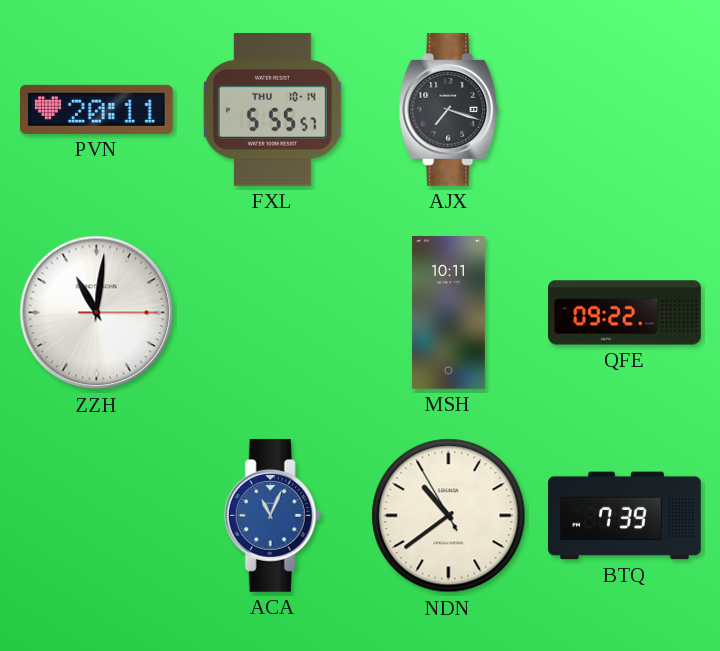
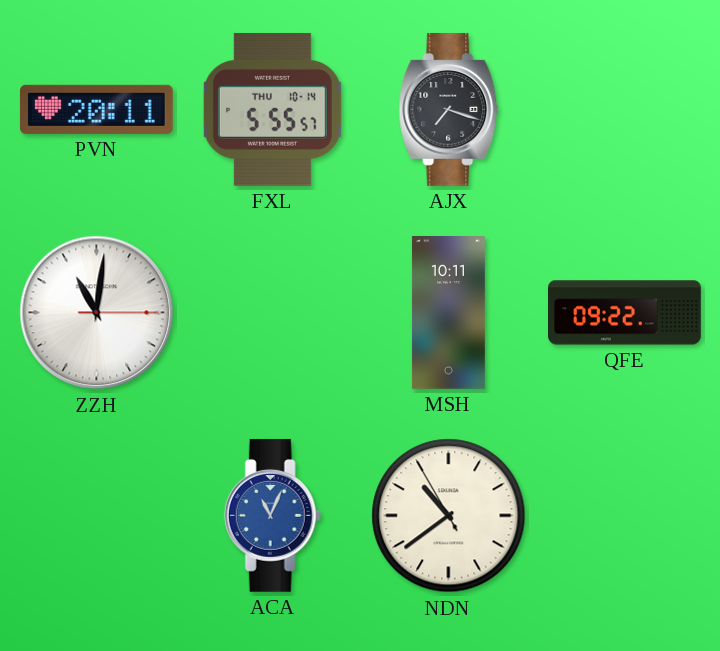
BTQ: 7:39 -> none (625, 516)
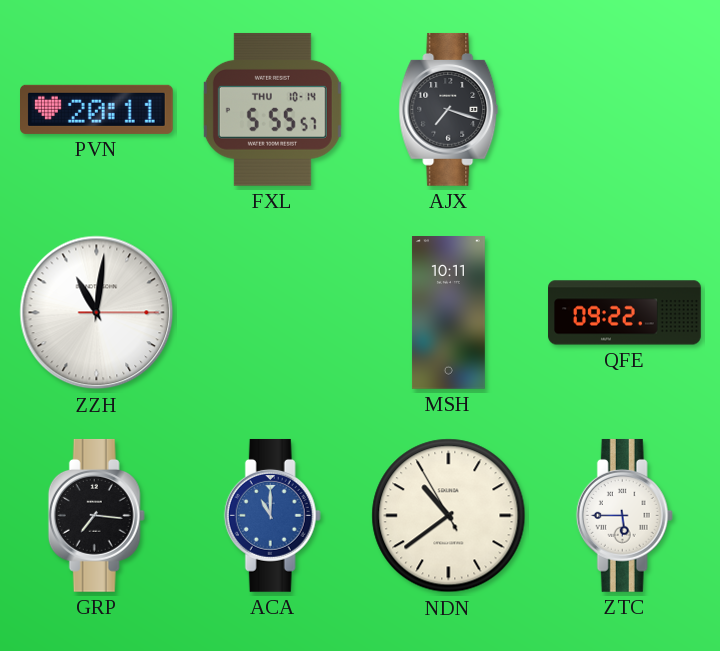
GRP: none -> 7:16 (96, 515)
ACA: 11:04 -> 11:00 (272, 515)
ZTC: none -> 5:45 (624, 515)
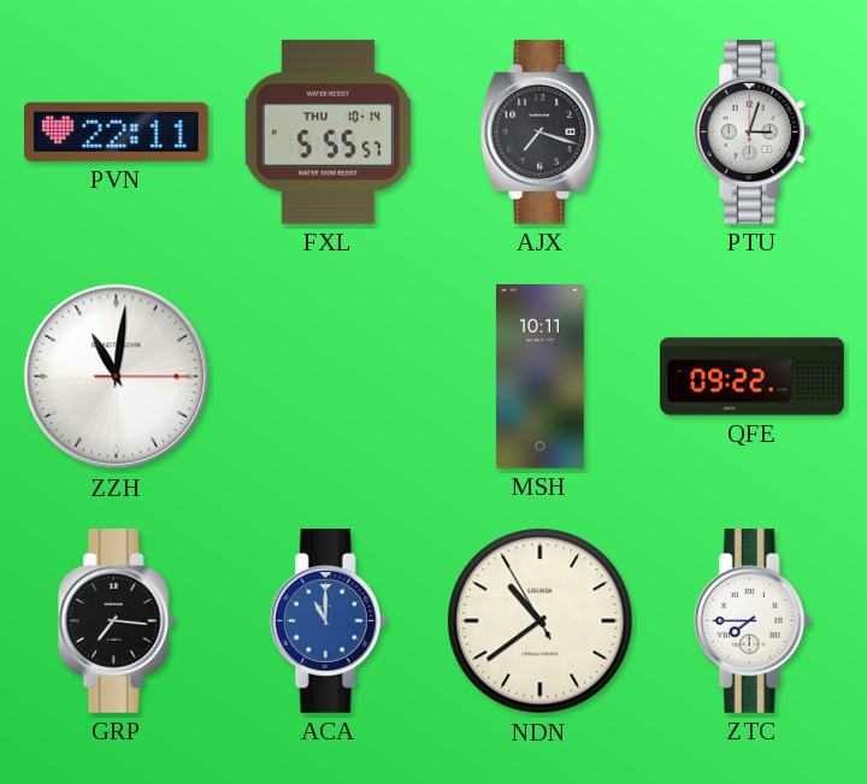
PVN: 20:11 -> 22:11 (117, 131)
PTU: none -> 3:03 (751, 131)
ZTC: 5:45 -> 7:45 (751, 620)
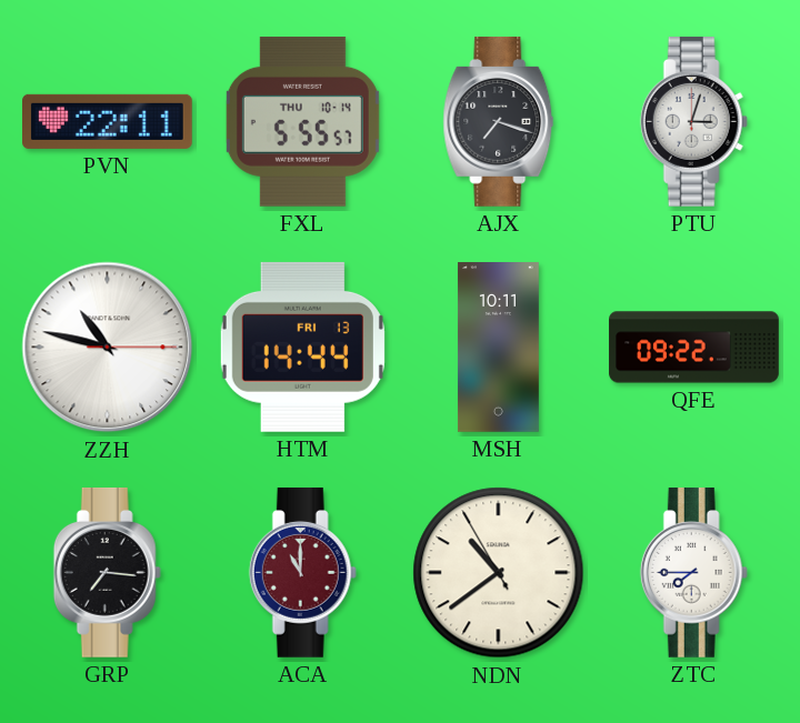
ZZH: 11:01 -> 10:47 (108, 348)
HTM: none -> 14:44 (302, 347)
ACA dial: blue -> burgundy (302, 572)
